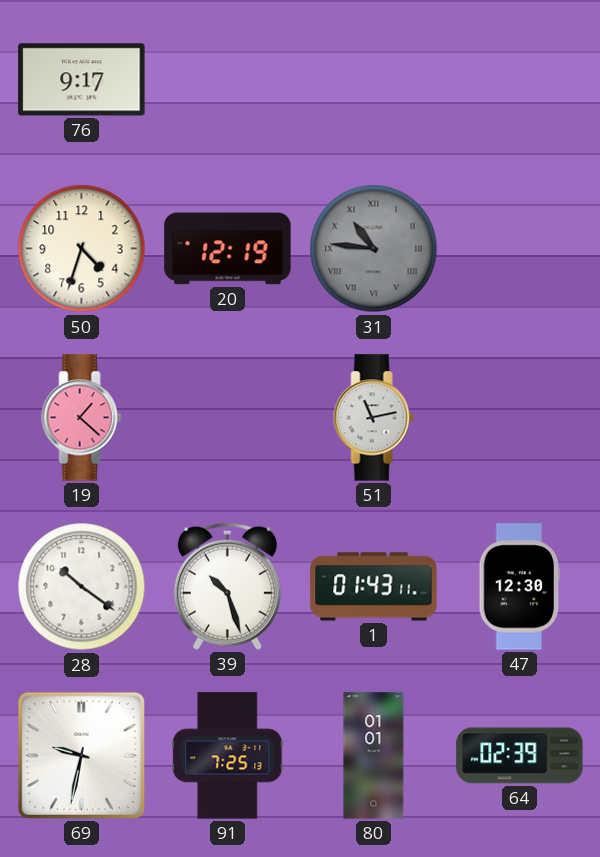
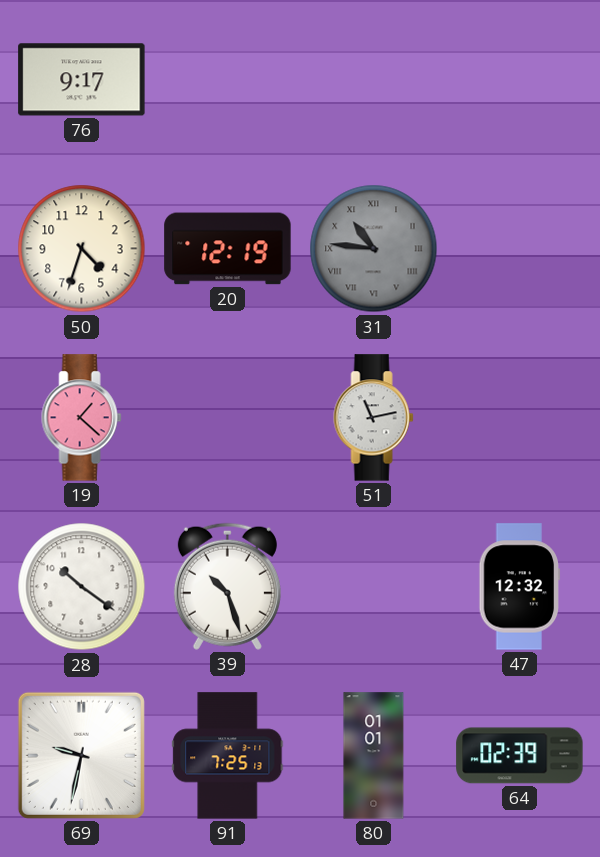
1: 01:43 -> none (374, 587)
47: 12:30 -> 12:32 (520, 587)
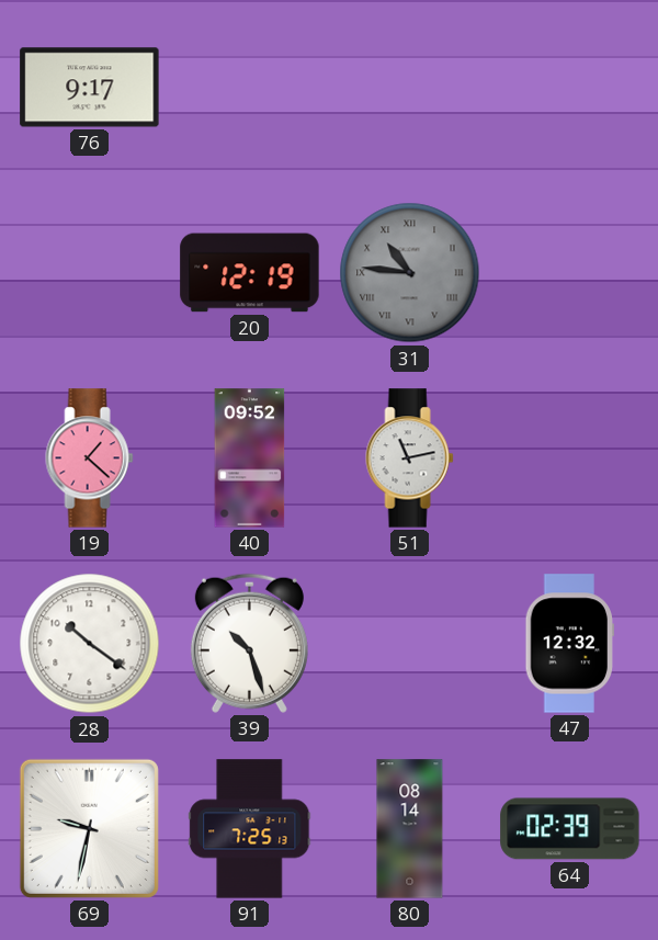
50: 4:33 -> none (82, 249)
40: none -> 09:52 (250, 458)
80: 01:01 -> 08:14 (410, 829)
